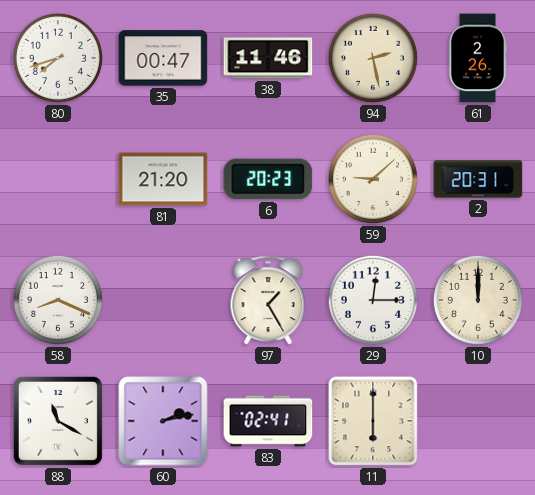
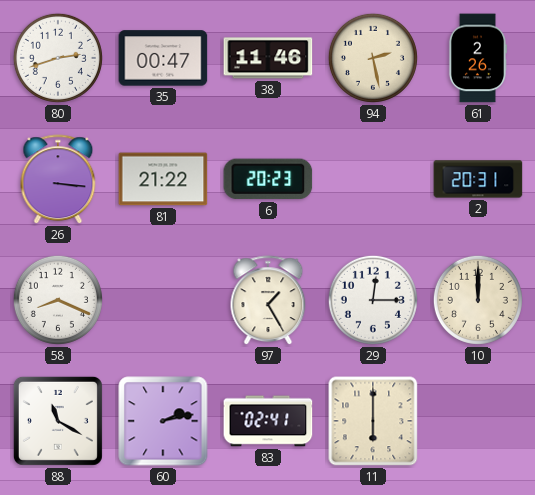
80: 7:42 -> 2:42 (58, 58)
26: none -> 3:16 (58, 180)
81: 21:20 -> 21:22 (163, 179)
59: 9:08 -> none (373, 179)
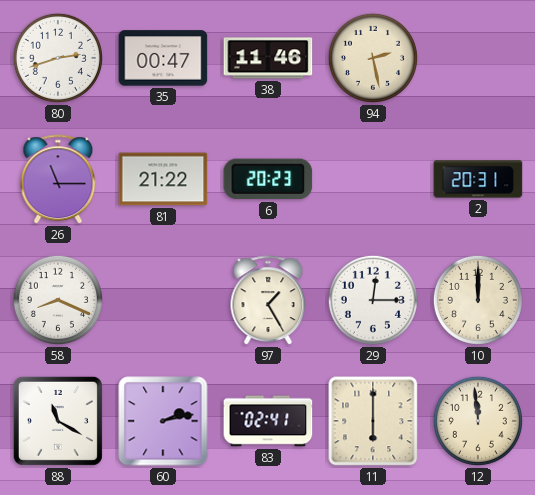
61: 2:26 -> none (478, 58)
26: 3:16 -> 11:15 (58, 180)
12: none -> 11:59 (478, 421)
